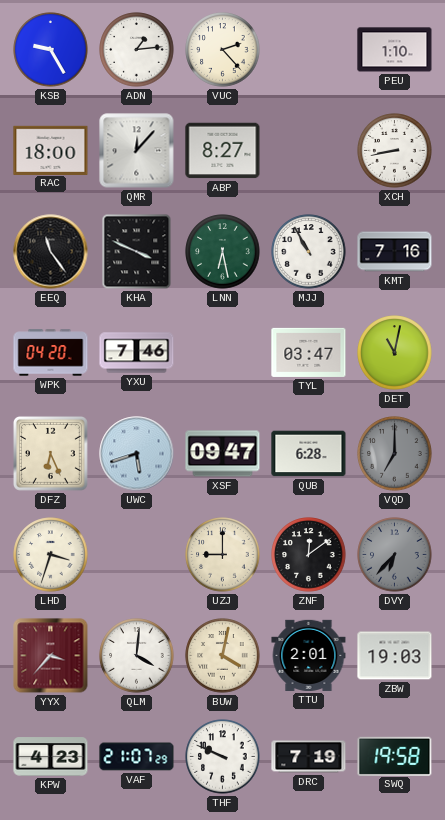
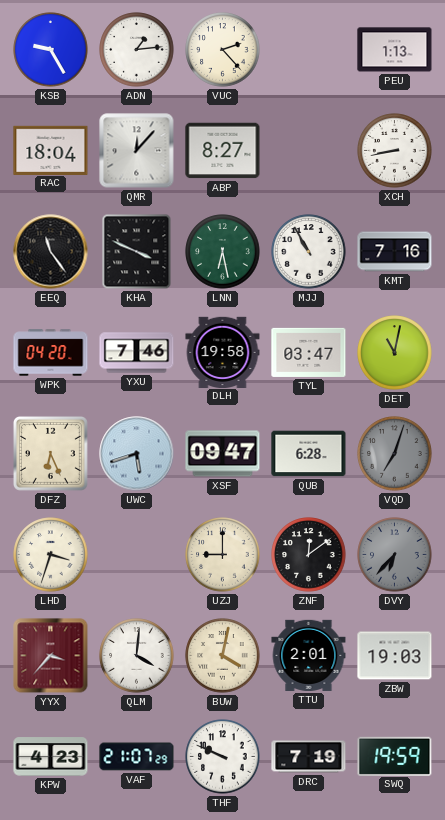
PEU: 1:10 -> 1:13 (395, 50)
RAC: 18:00 -> 18:04 (51, 150)
DLH: none -> 19:58 (223, 352)
VQD: 7:00 -> 7:03 (395, 454)
SWQ: 19:58 -> 19:59 (395, 756)
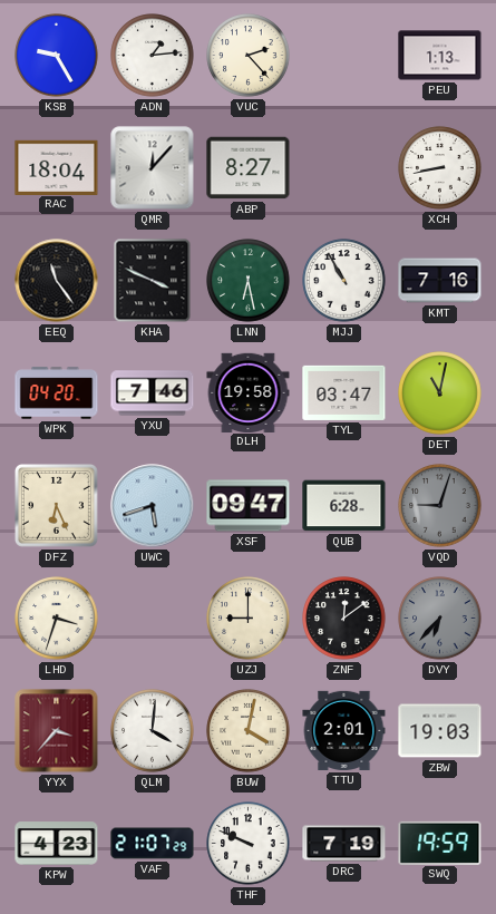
VQD: 7:03 -> 9:03 (440, 506)
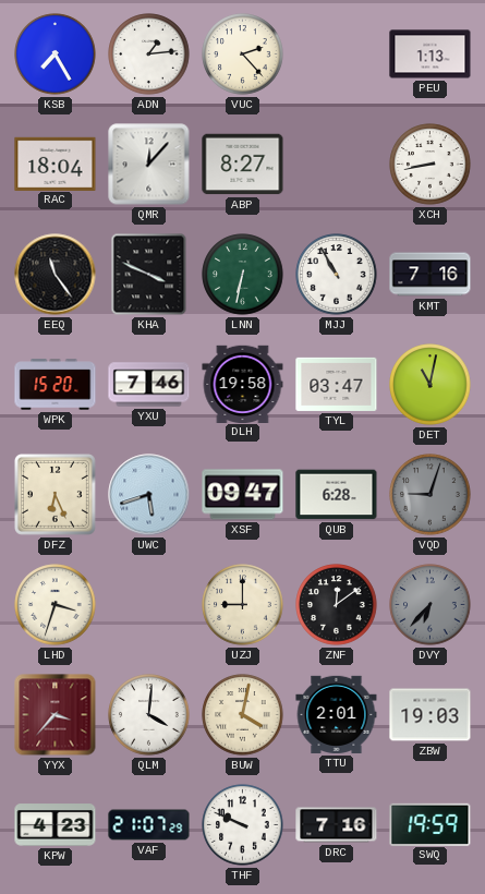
KSB: 9:25 -> 7:25 (56, 55)
LNN: 6:28 -> 6:32 (243, 275)
WPK: 04:20 -> 15:20 (56, 385)
DRC: 7:19 -> 7:16 (337, 825)
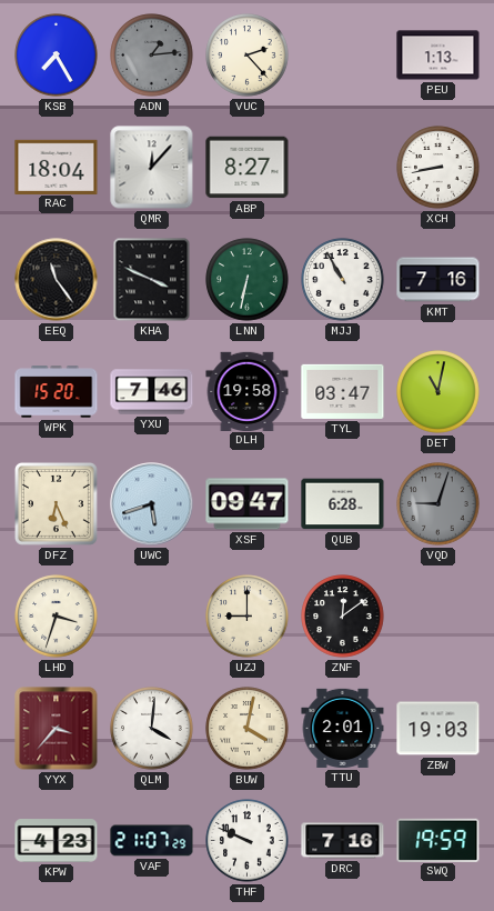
ADN dial: white -> grey (152, 56)
DVY: 6:37 -> none (431, 605)
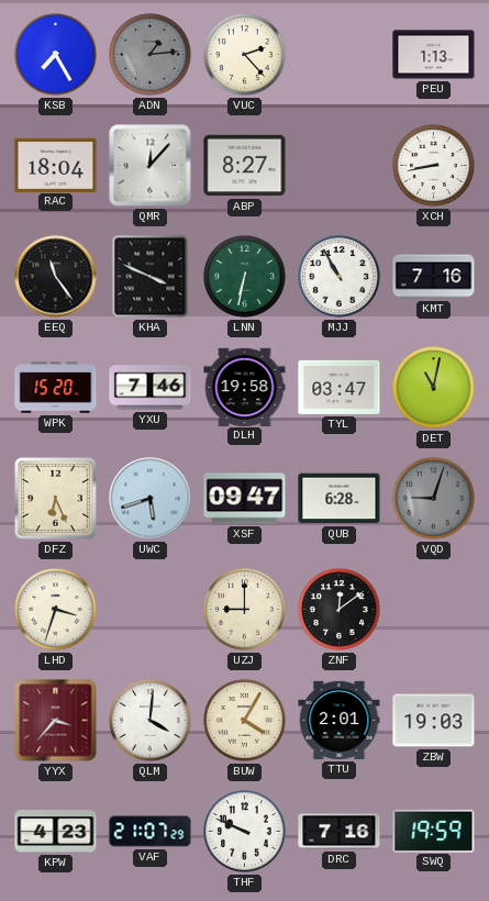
BUW: 4:02 -> 4:05 (245, 721)
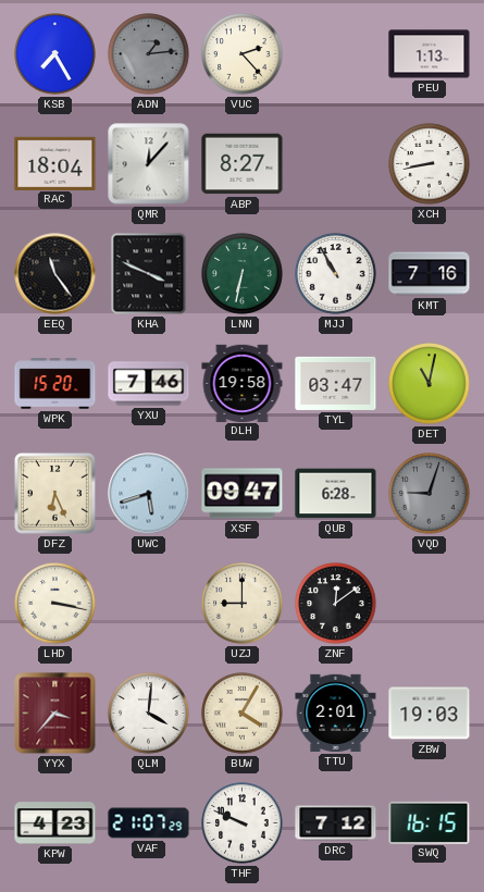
LHD: 3:33 -> 3:17 (55, 604)
DRC: 7:16 -> 7:12 (336, 823)
SWQ: 19:59 -> 16:15 (430, 822)
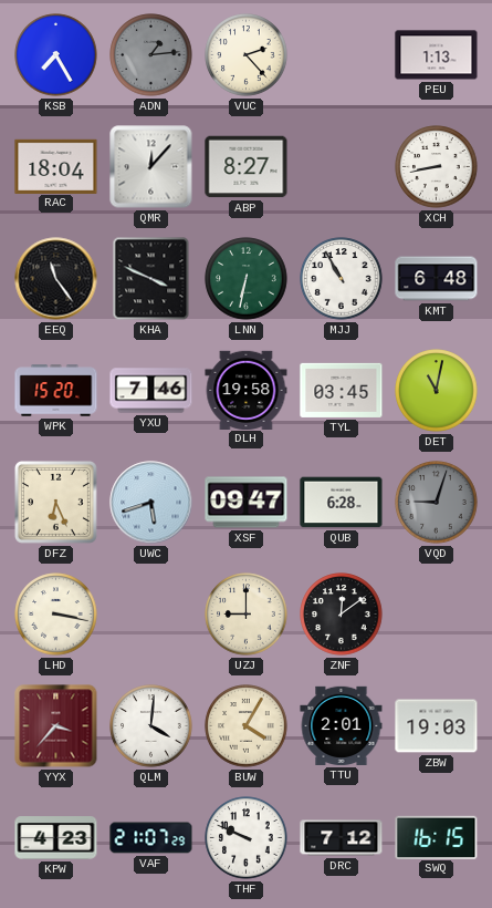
KMT: 7:16 -> 6:48 (437, 279)
TYL: 03:47 -> 03:45 (342, 390)
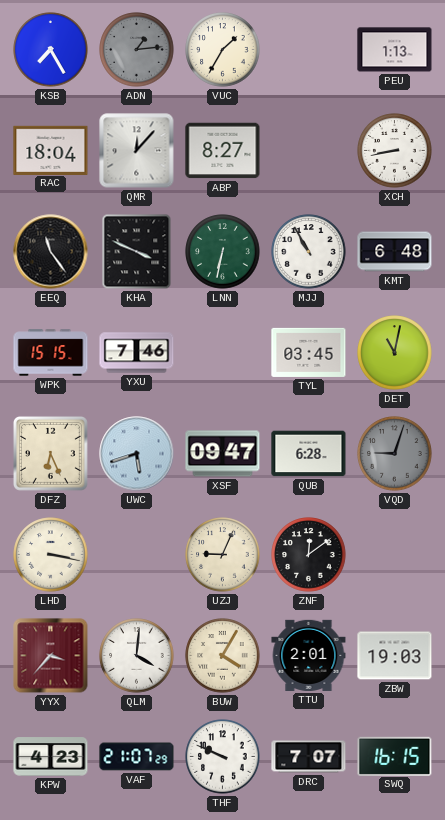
VUC: 2:23 -> 1:35 (223, 50)
WPK: 15:20 -> 15:15 (51, 353)
DLH: 19:58 -> none (247, 390)
UZJ: 9:00 -> 9:04 (223, 555)
DRC: 7:12 -> 7:07 (309, 757)
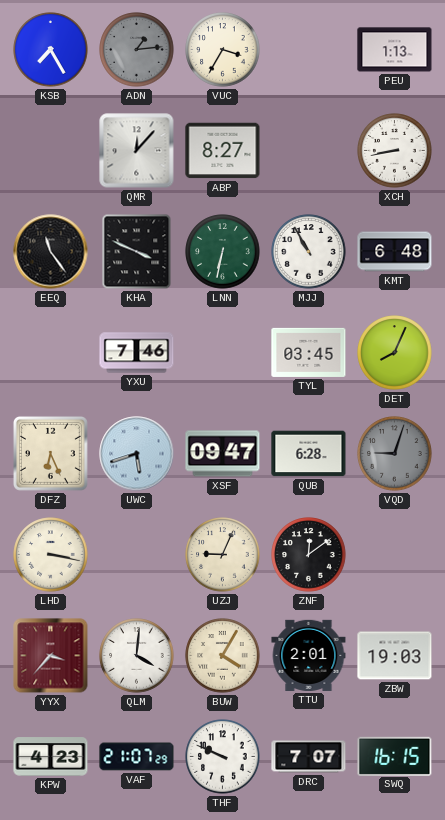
VUC: 1:35 -> 3:35 (223, 50)
RAC: 18:04 -> none (51, 150)
WPK: 15:15 -> none (51, 353)
DET: 11:02 -> 8:04 (395, 353)
